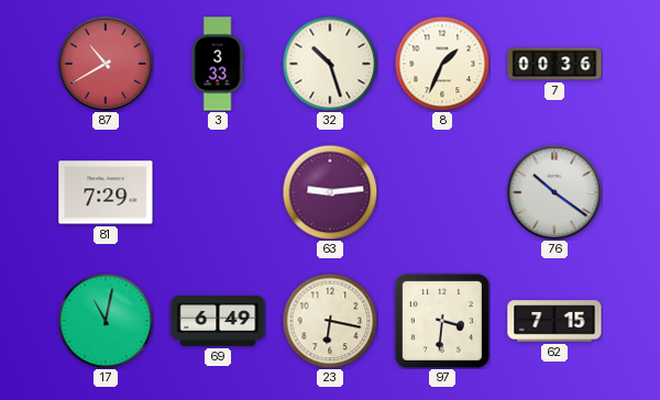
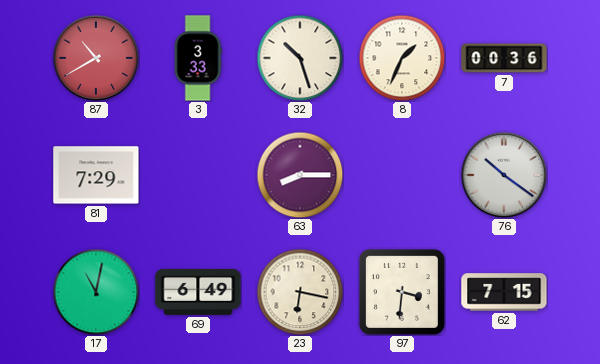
63: 9:14 -> 8:15 (300, 175)
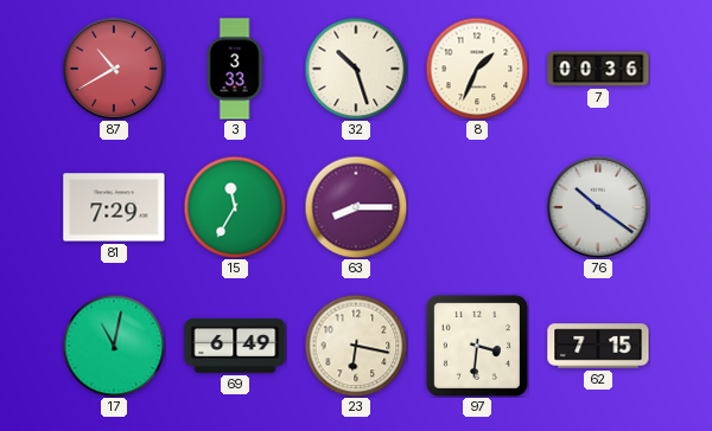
15: none -> 11:35 (235, 207)
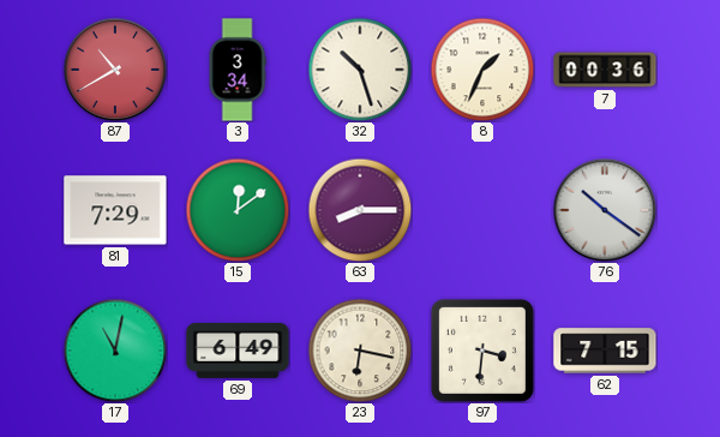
3: 3:33 -> 3:34 (238, 70)
15: 11:35 -> 12:09 (238, 210)
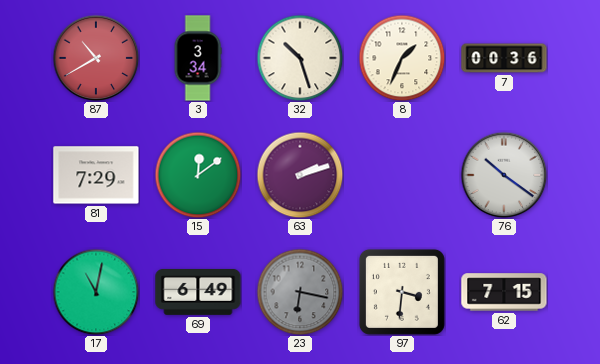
63: 8:15 -> 2:12 (300, 175)
23 dial: cream -> grey (300, 292)
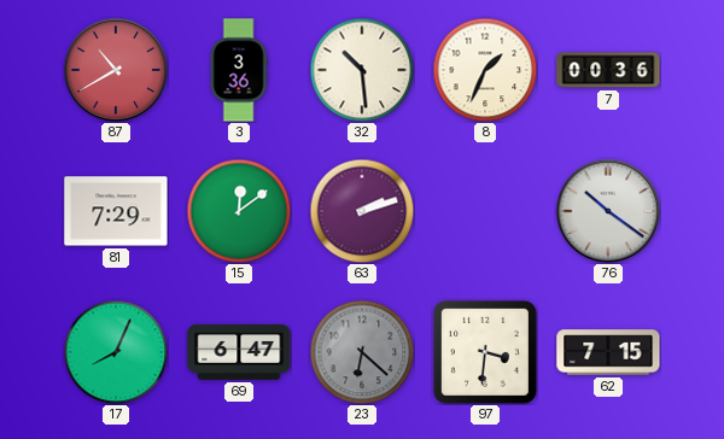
3: 3:34 -> 3:36 (239, 70)
32: 10:27 -> 10:29 (362, 70)
17: 11:02 -> 8:04 (116, 352)
69: 6:49 -> 6:47 (239, 352)
23: 6:17 -> 6:22 (362, 352)
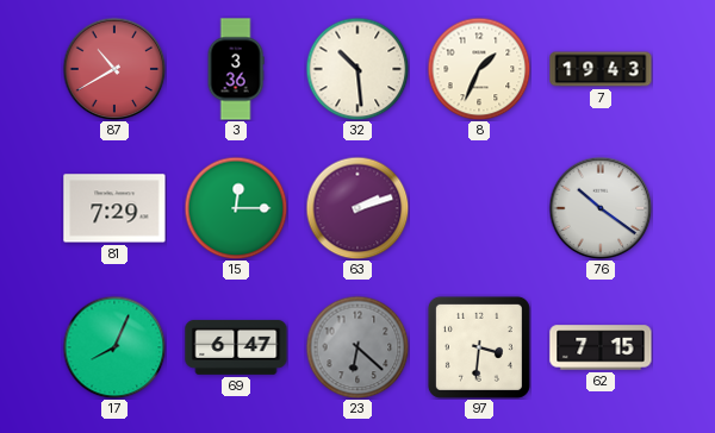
7: 00:36 -> 19:43 (601, 69)
15: 12:09 -> 12:15 (236, 208)
